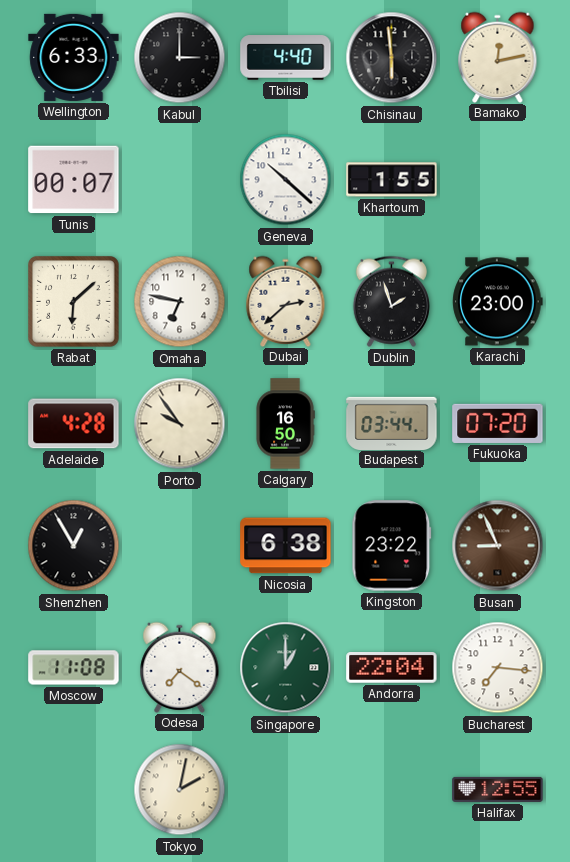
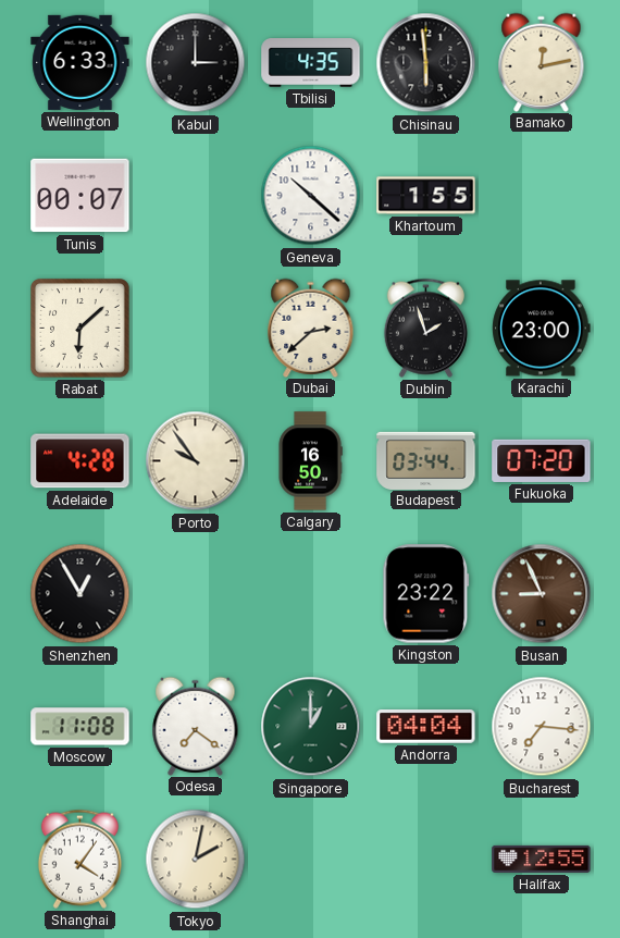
Tbilisi: 4:40 -> 4:35 (311, 63)
Omaha: 6:47 -> none (180, 302)
Nicosia: 6:38 -> none (286, 546)
Andorra: 22:04 -> 04:04 (426, 727)
Shanghai: none -> 4:06 (79, 859)
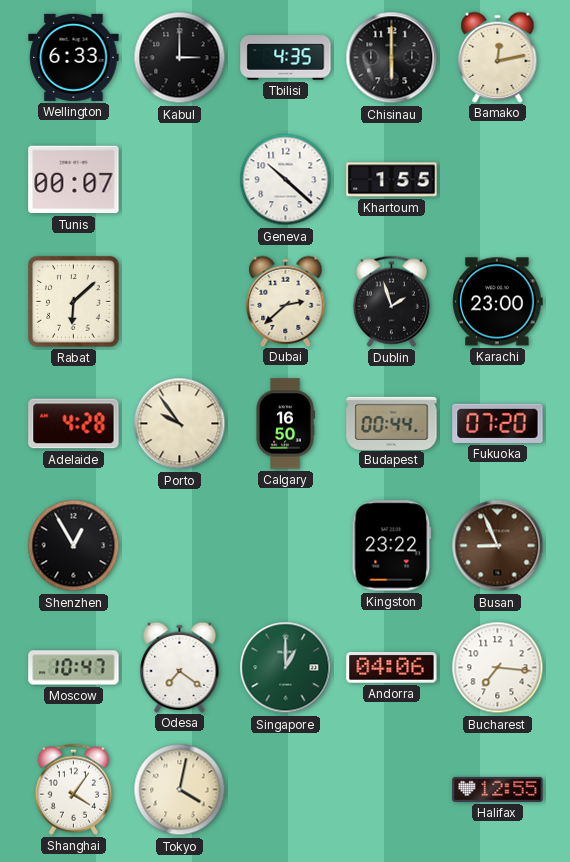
Chisinau: 5:59 -> 6:00 (392, 58)
Budapest: 03:44 -> 00:44 (392, 423)
Moscow: 11:08 -> 10:47 (74, 668)
Andorra: 04:04 -> 04:06 (392, 668)
Tokyo: 2:02 -> 4:02 (180, 790)
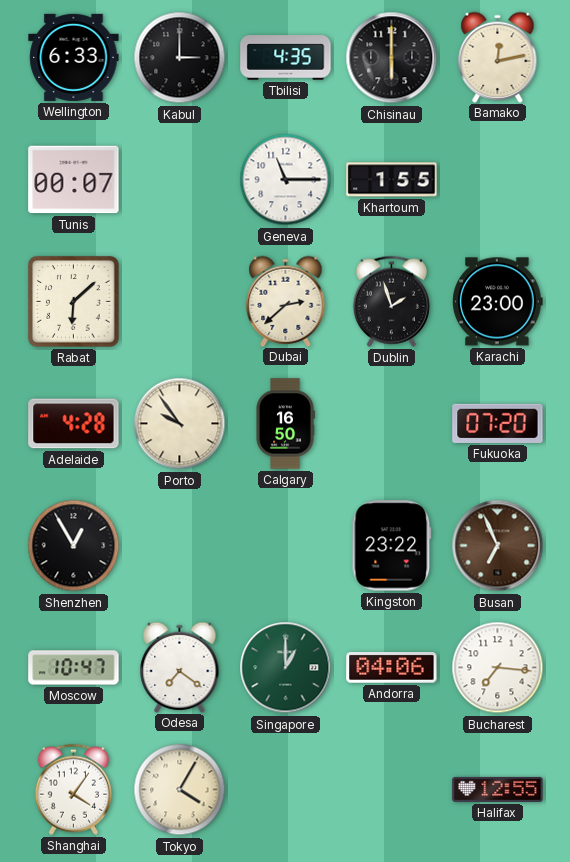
Geneva: 10:22 -> 11:15 (286, 180)
Budapest: 00:44 -> none (392, 423)
Busan: 8:56 -> 6:56 (498, 546)
Tokyo: 4:02 -> 4:05 (180, 790)
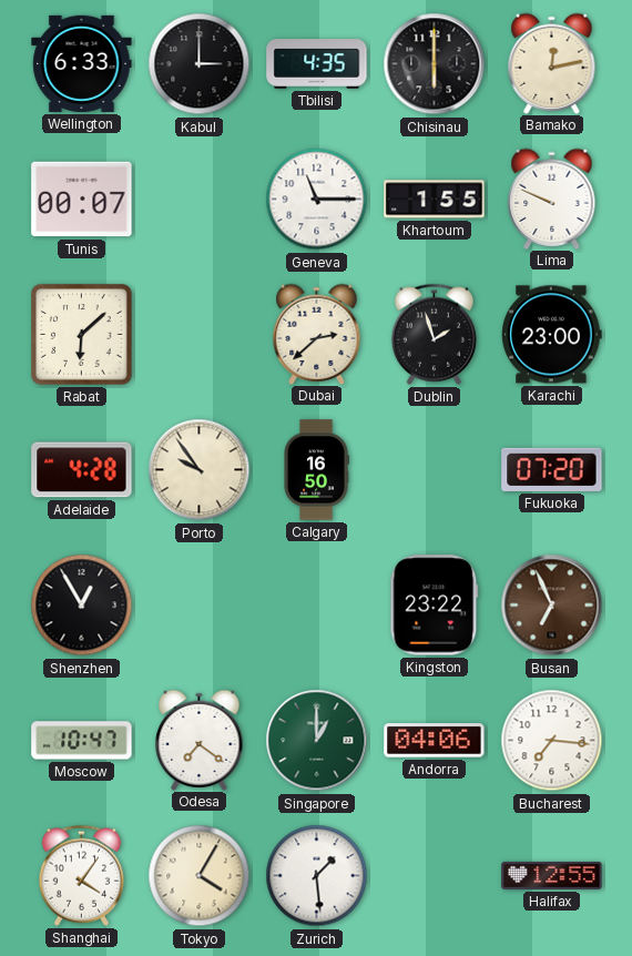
Lima: none -> 9:49 (552, 199)
Zurich: none -> 1:29 (317, 876)
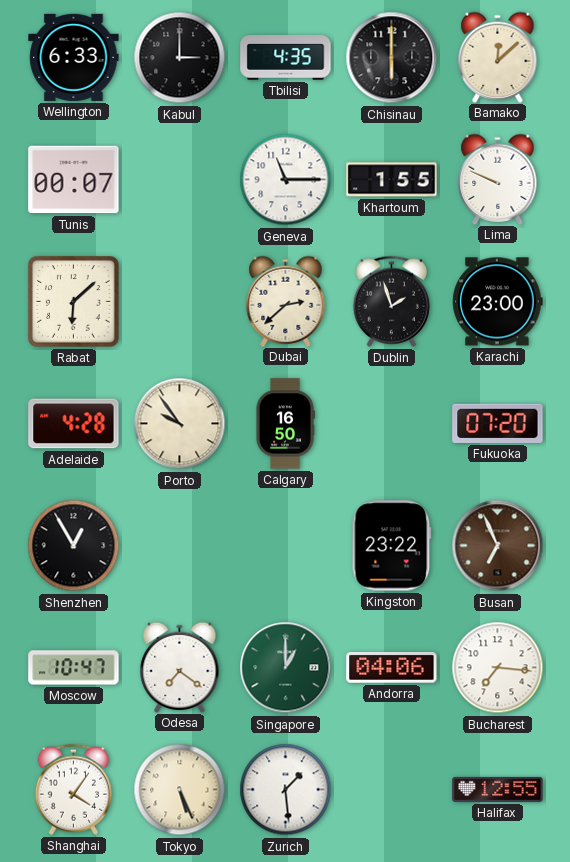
Bamako: 12:13 -> 12:08 (498, 57)
Tokyo: 4:05 -> 5:26 (180, 790)
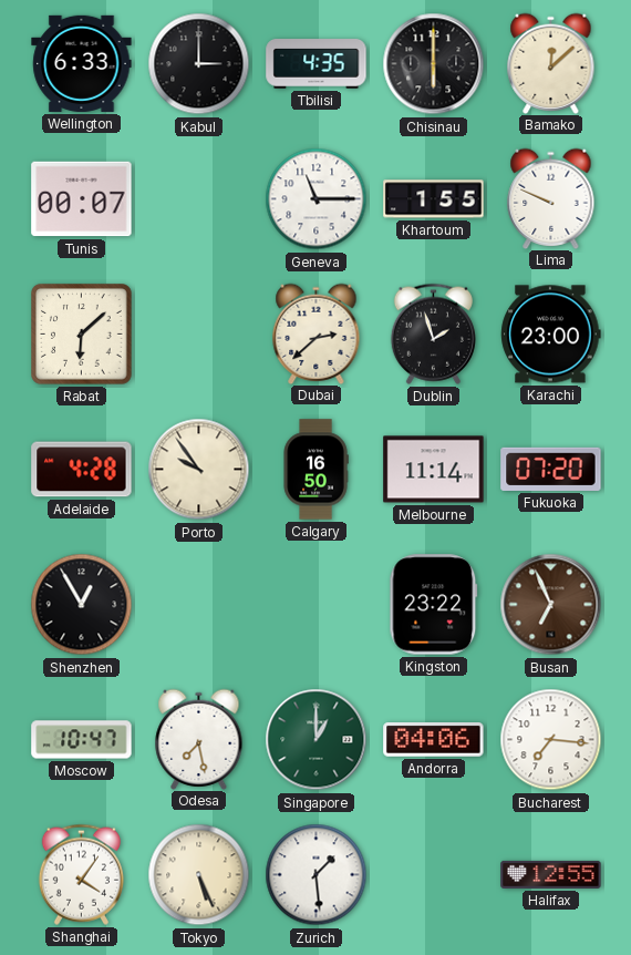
Melbourne: none -> 11:14 (434, 470)
Odesa: 7:21 -> 7:28 (199, 739)
